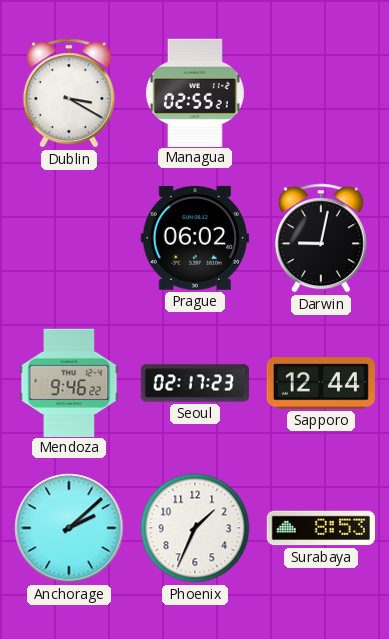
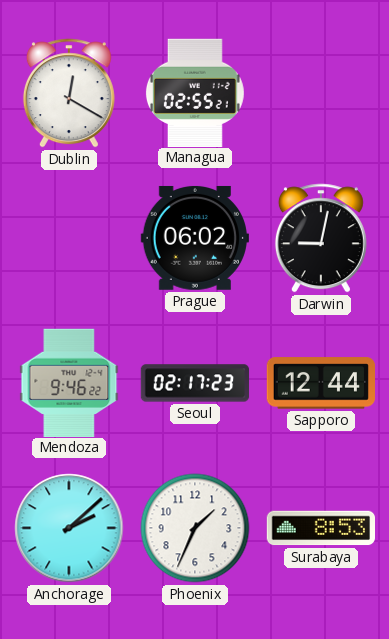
Dublin: 3:20 -> 12:20 (69, 93)
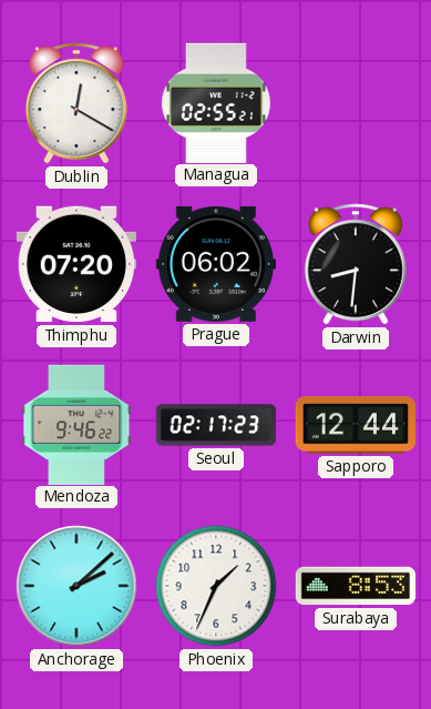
Thimphu: none -> 07:20 (75, 264)
Darwin: 9:02 -> 8:31 (356, 264)
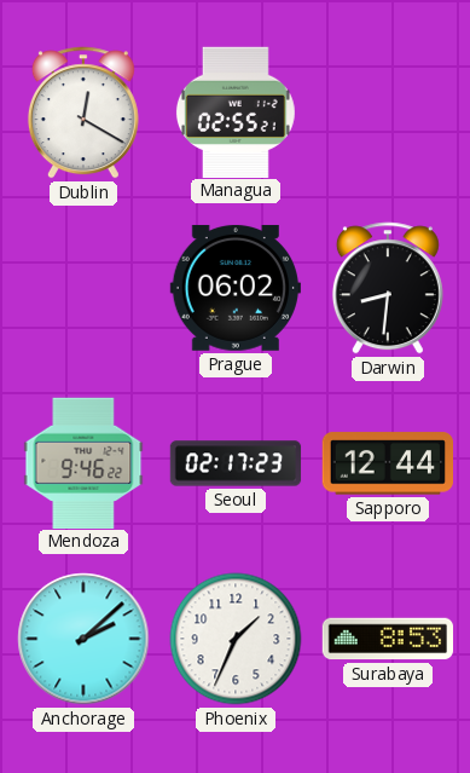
Thimphu: 07:20 -> none (75, 264)
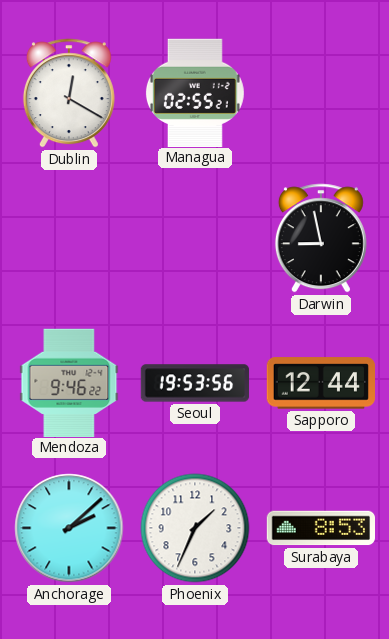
Prague: 06:02 -> none (236, 288)
Darwin: 8:31 -> 8:58 (321, 238)
Seoul: 02:17 -> 19:53 (195, 383)
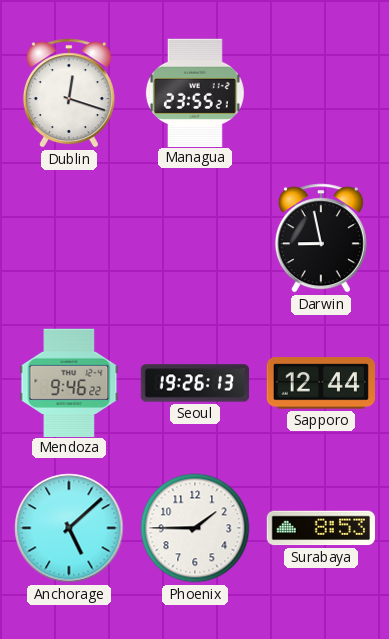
Dublin: 12:20 -> 12:18 (69, 93)
Managua: 02:55 -> 23:55 (195, 92)
Seoul: 19:53 -> 19:26 (195, 383)
Anchorage: 2:08 -> 5:08 (69, 528)
Phoenix: 1:34 -> 1:45 (195, 528)
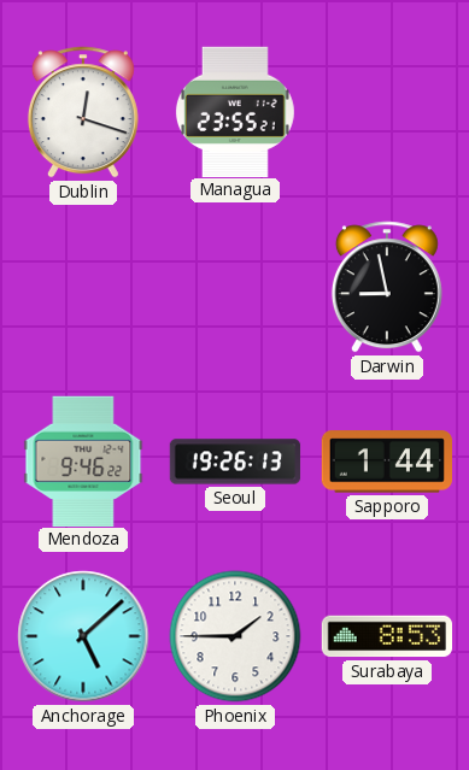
Sapporo: 12:44 -> 1:44 (386, 462)
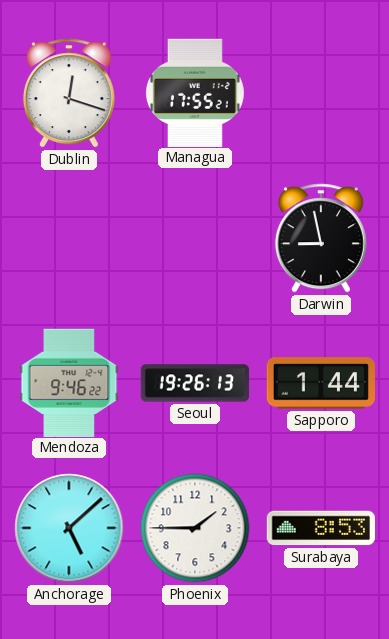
Managua: 23:55 -> 17:55 (195, 92)
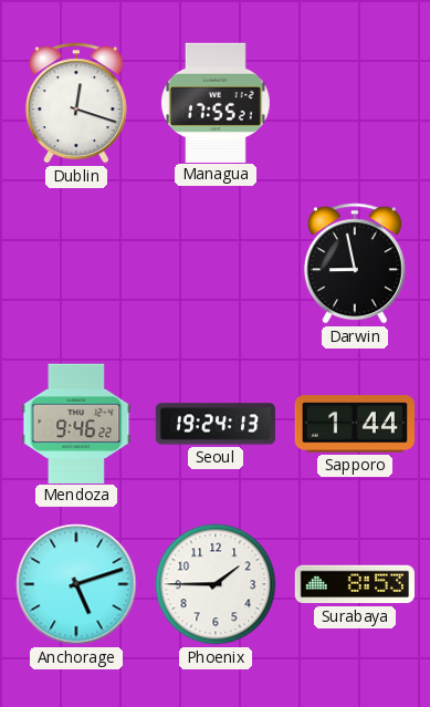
Seoul: 19:26 -> 19:24 (216, 424)
Anchorage: 5:08 -> 5:12 (76, 584)
